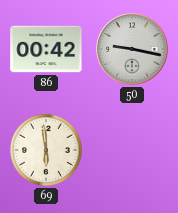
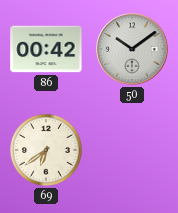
50: 9:17 -> 10:09 (132, 49)
69: 5:59 -> 6:39 (46, 150)
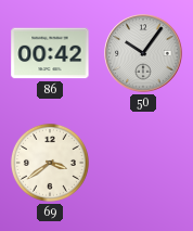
50: 10:09 -> 10:06 (143, 53)
69: 6:39 -> 3:39 (50, 163)
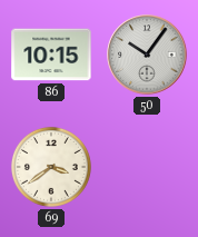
86: 00:42 -> 10:15 (51, 55)
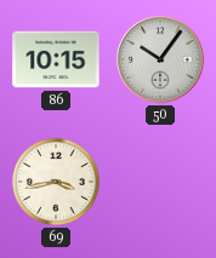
69: 3:39 -> 3:43 (56, 182)
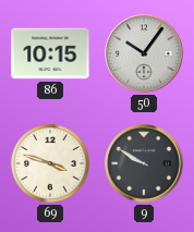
69: 3:43 -> 3:48 (50, 163)
9: none -> 9:50 (144, 163)
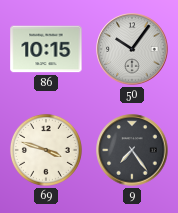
9: 9:50 -> 7:24 (132, 150)
